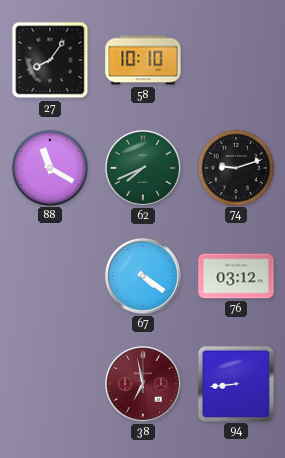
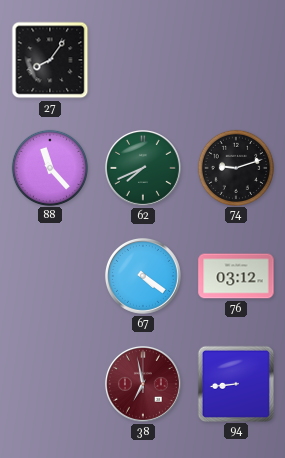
58: 10:10 -> none (143, 60)
88: 11:20 -> 11:23 (49, 167)
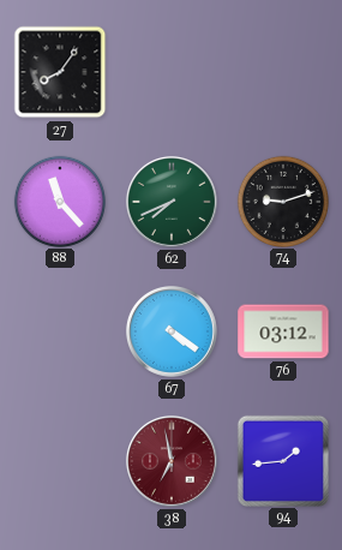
94: 8:44 -> 1:44 (282, 460)
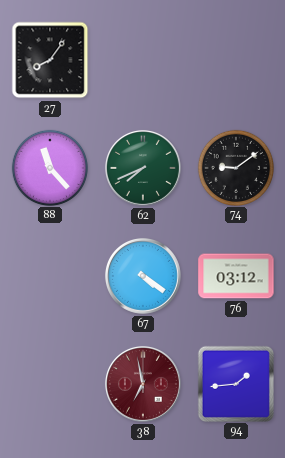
74: 9:12 -> 9:09 (235, 167)
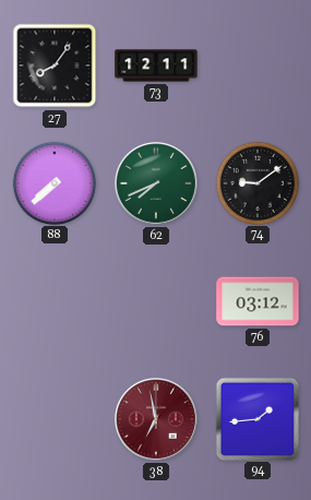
73: none -> 12:11 (156, 66)
88: 11:23 -> 7:38 (53, 182)
67: 4:21 -> none (143, 276)
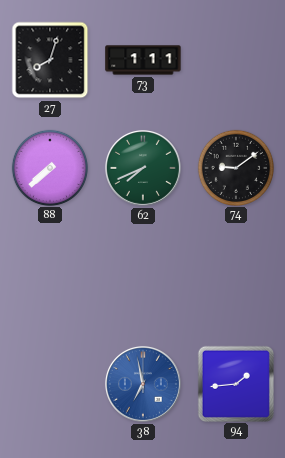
27: 8:06 -> 8:03 (50, 60)
73: 12:11 -> 1:11 (143, 60)
76: 03:12 -> none (258, 301)
38 dial: burgundy -> blue (143, 384)
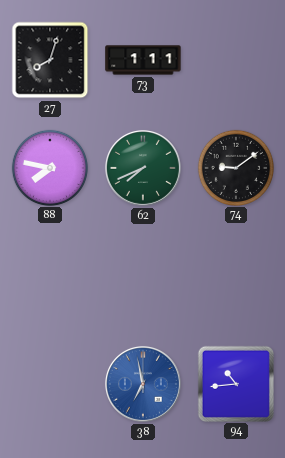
88: 7:38 -> 7:47 (49, 167)
94: 1:44 -> 10:44 (235, 383)
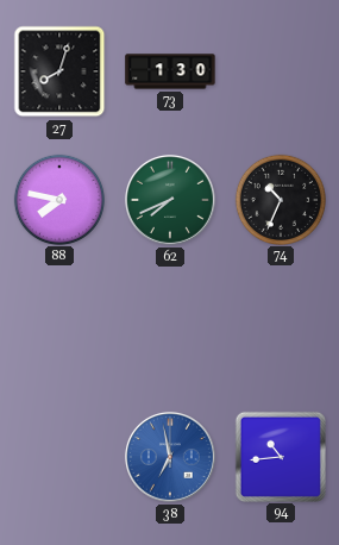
73: 1:11 -> 1:30 (170, 71)
74: 9:09 -> 10:34 (280, 199)
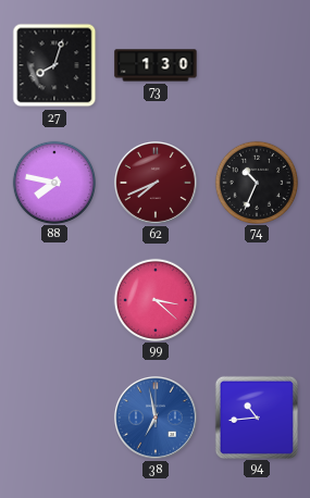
62 dial: green -> burgundy (156, 183)
99: none -> 3:22 (154, 299)
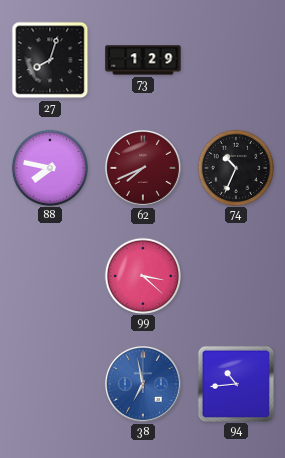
73: 1:30 -> 1:29 (143, 60)
